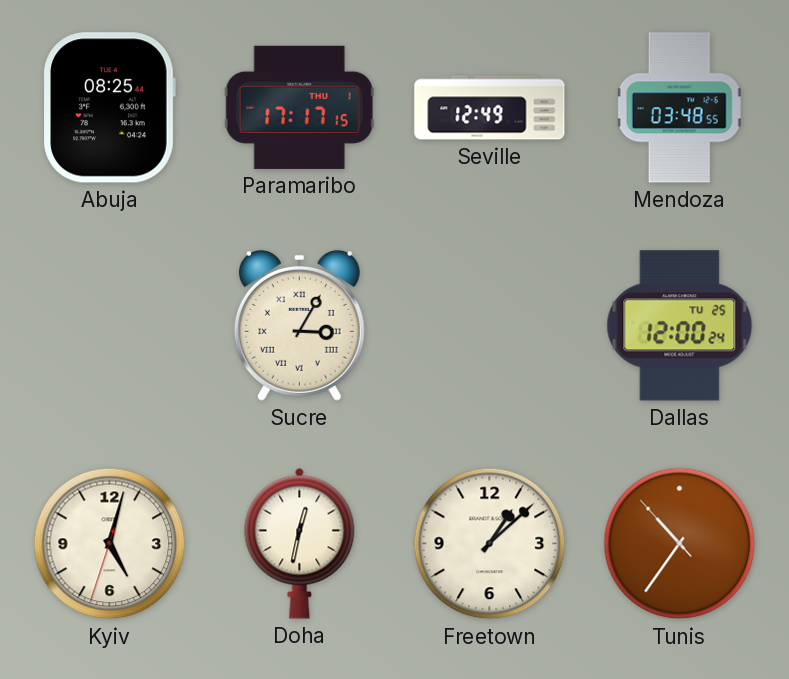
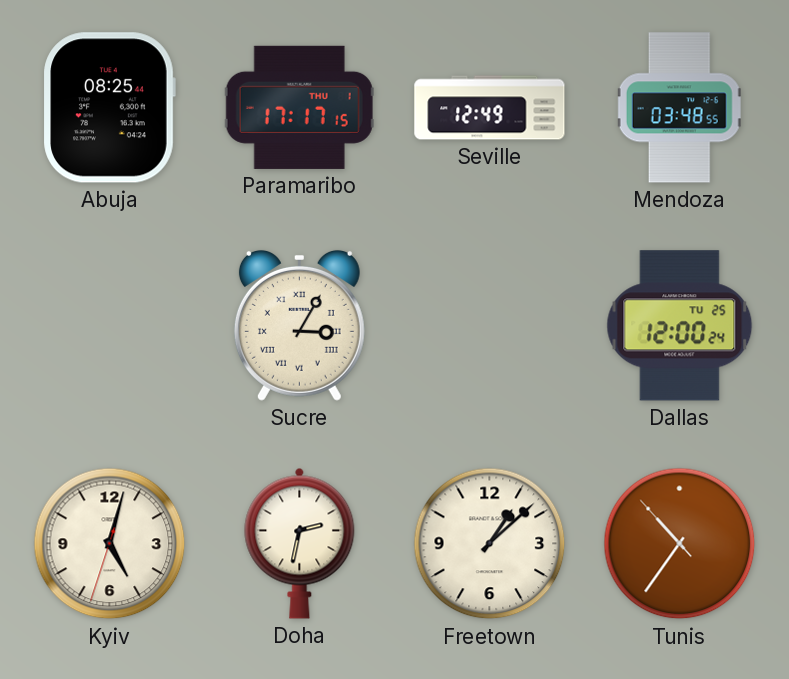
Doha: 12:32 -> 2:32 (300, 543)
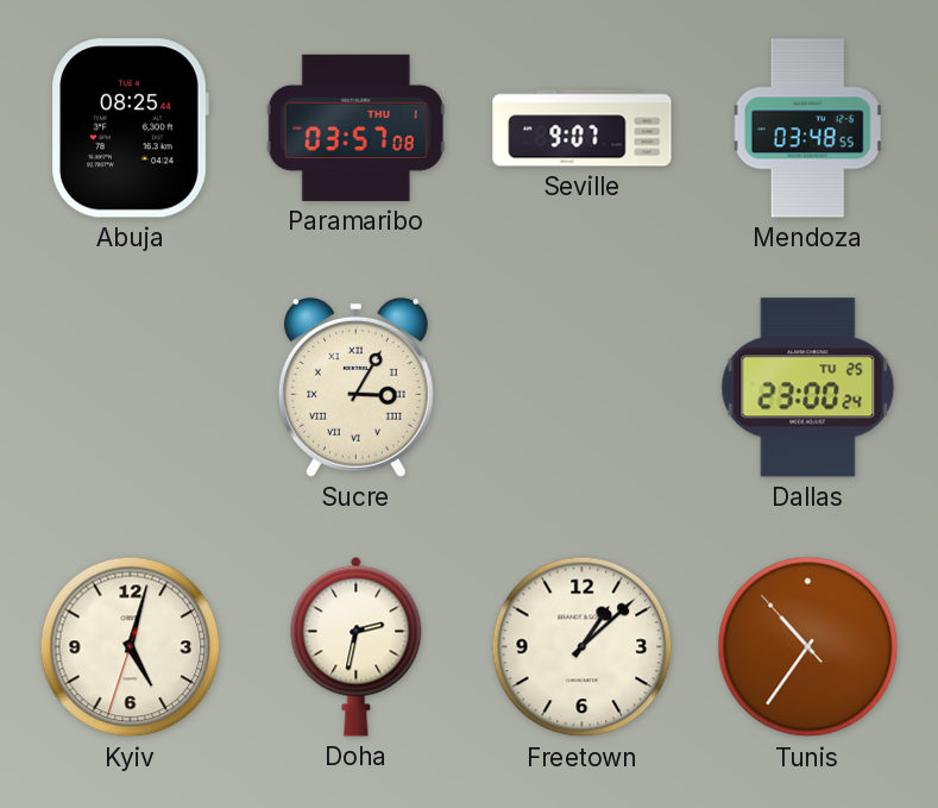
Paramaribo: 17:17 -> 03:57 (355, 127)
Seville: 12:49 -> 9:07 (583, 129)
Dallas: 12:00 -> 23:00 (808, 388)
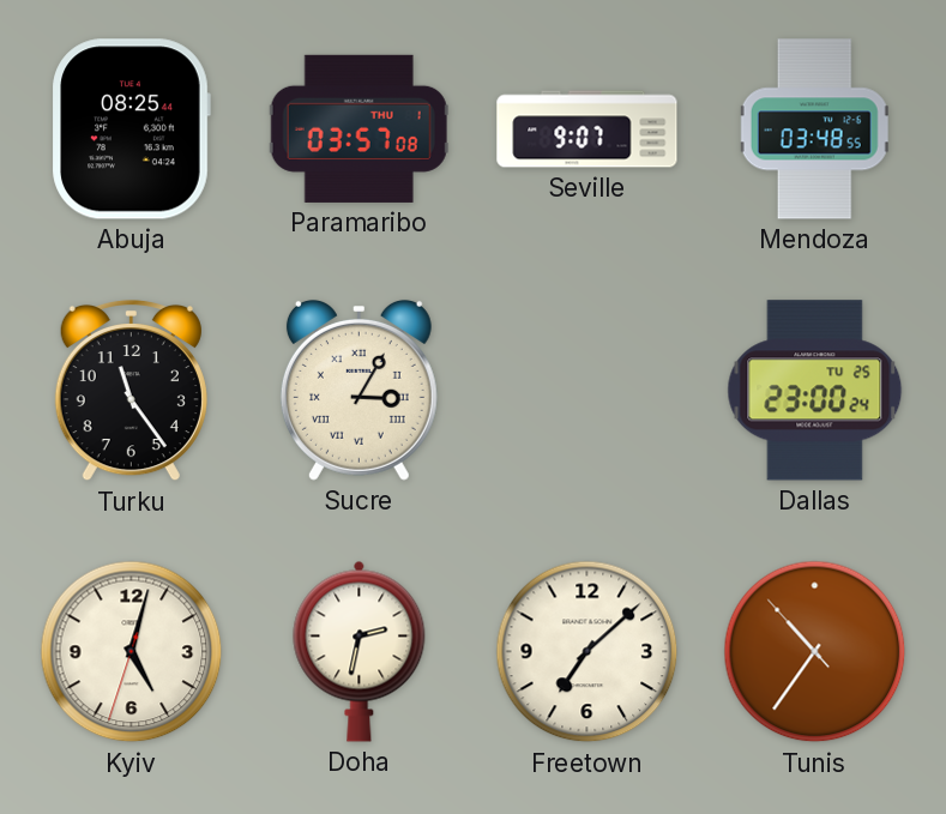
Turku: none -> 11:24 (131, 391)
Freetown: 1:08 -> 7:08 (588, 652)
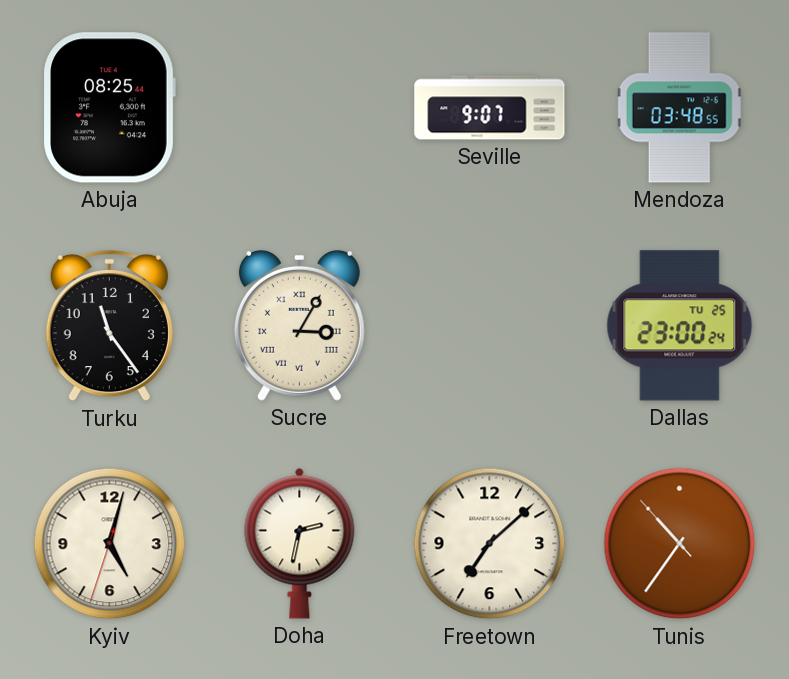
Paramaribo: 03:57 -> none (358, 128)
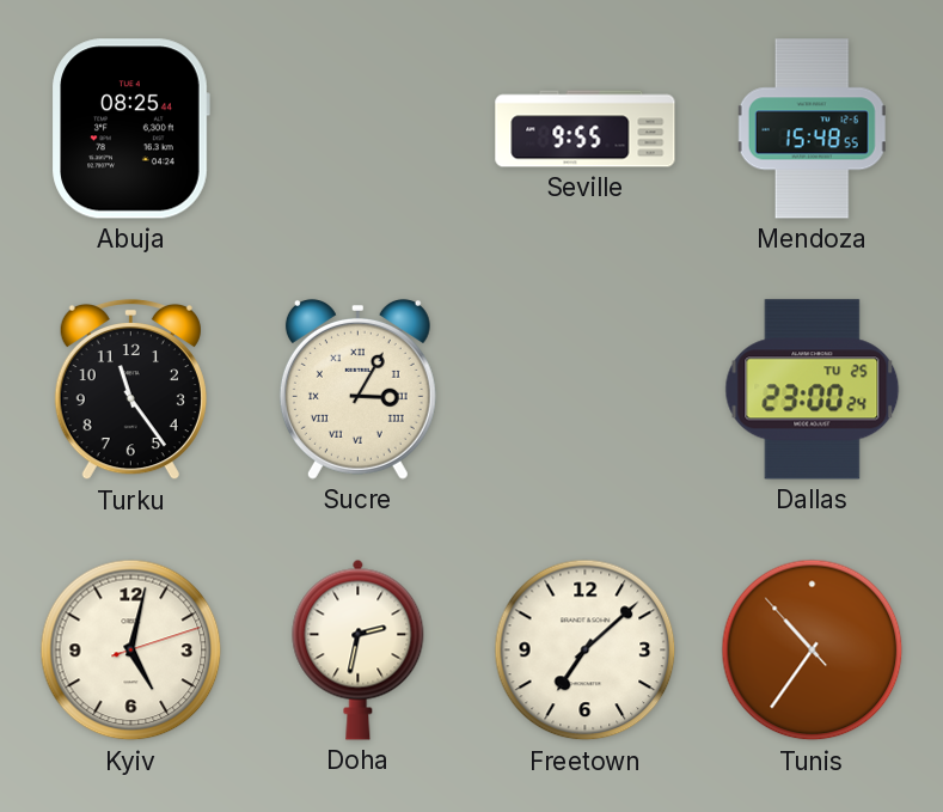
Seville: 9:07 -> 9:55 (586, 129)
Mendoza: 03:48 -> 15:48 (812, 129)
Kyiv: 5:02:33 -> 5:02:12 (131, 651)
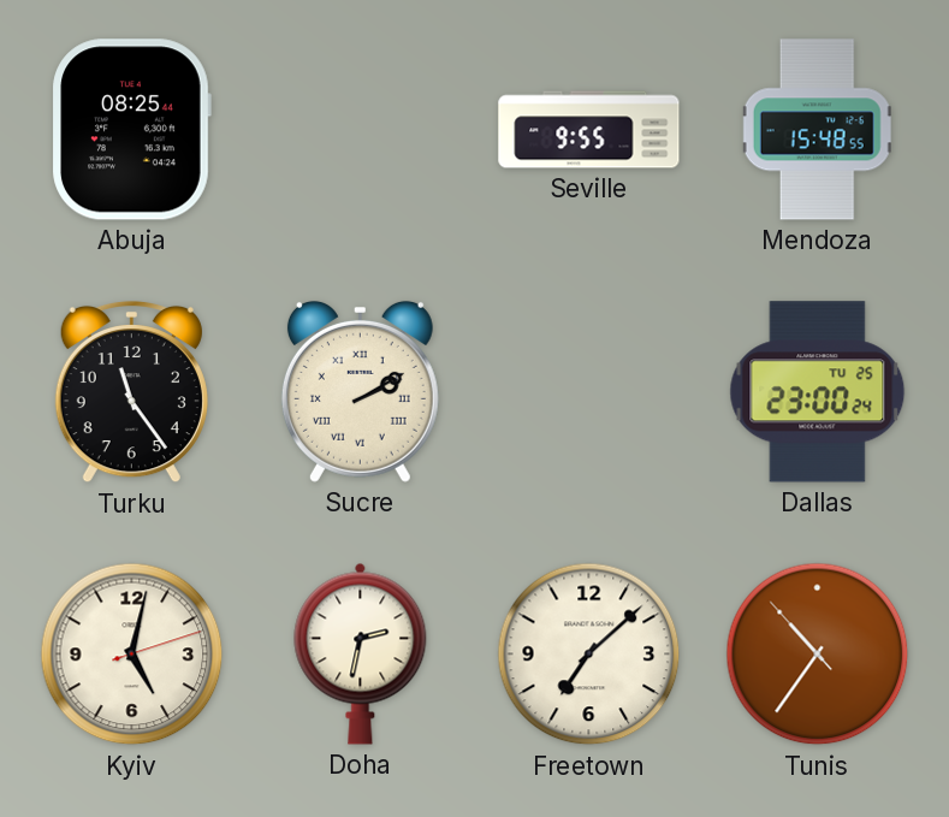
Sucre: 3:05 -> 2:10 (360, 391)
